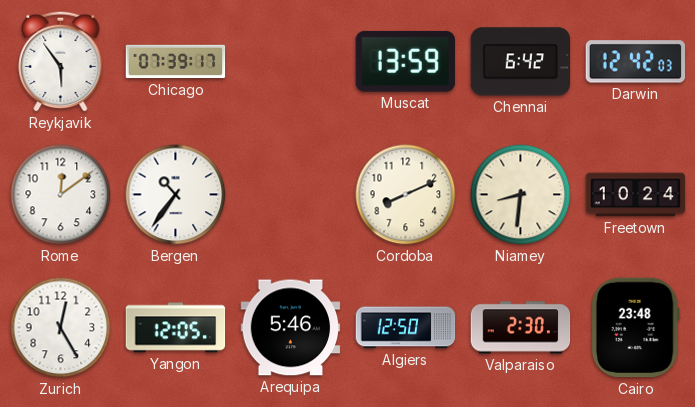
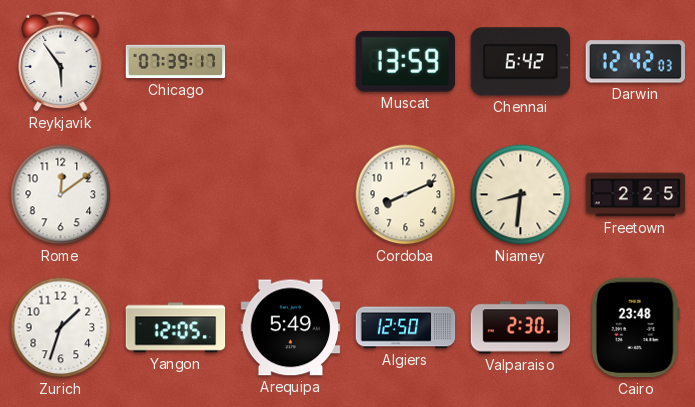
Bergen: 10:36 -> none (176, 195)
Freetown: 10:24 -> 2:25 (636, 195)
Zurich: 12:25 -> 1:33 (61, 328)
Arequipa: 5:46 -> 5:49 (291, 328)
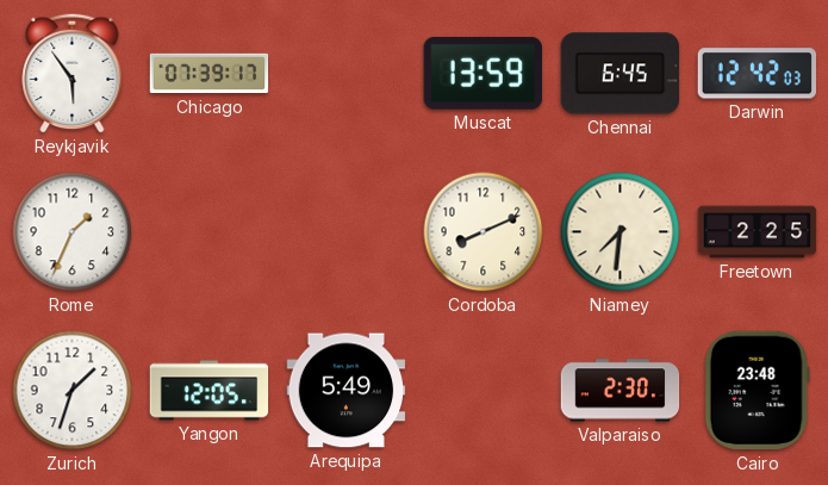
Chennai: 6:42 -> 6:45 (621, 74)
Rome: 12:09 -> 1:34 (73, 232)
Niamey: 8:31 -> 7:31 (621, 232)
Algiers: 12:50 -> none (406, 328)
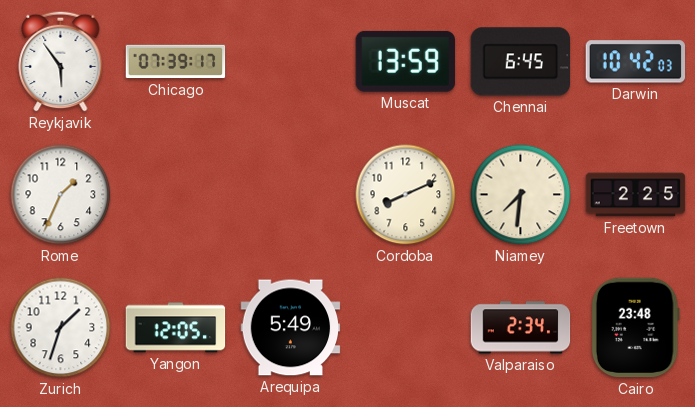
Darwin: 12:42 -> 10:42 (636, 62)
Valparaiso: 2:30 -> 2:34 (521, 328)
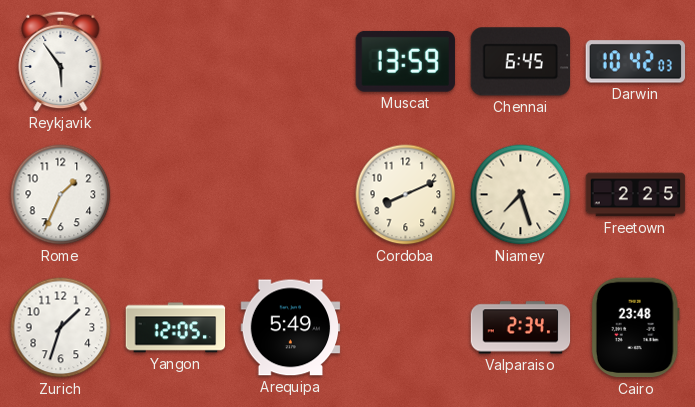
Chicago: 07:39 -> none (176, 62)
Niamey: 7:31 -> 7:27 (521, 195)
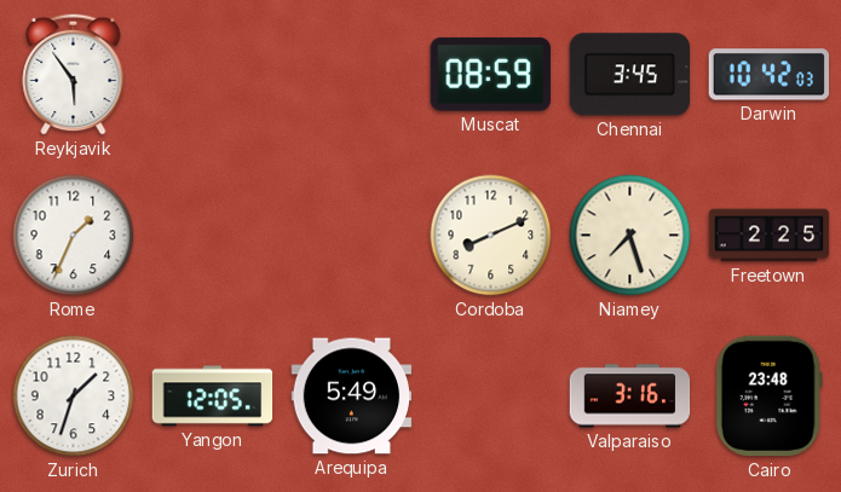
Muscat: 13:59 -> 08:59 (490, 74)
Chennai: 6:45 -> 3:45 (630, 75)
Valparaiso: 2:34 -> 3:16 (630, 397)
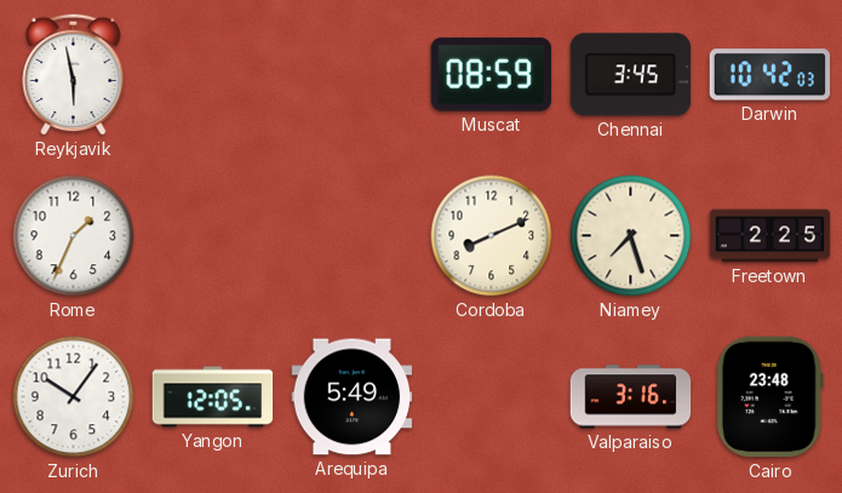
Reykjavik: 5:54 -> 5:58 (74, 74)
Zurich: 1:33 -> 10:06 (74, 397)
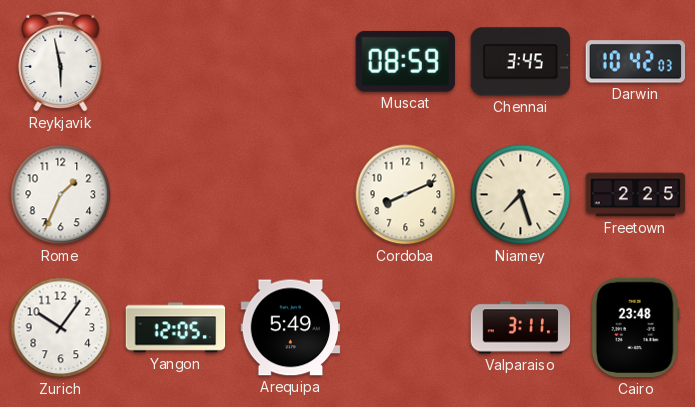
Valparaiso: 3:16 -> 3:11 (521, 328)
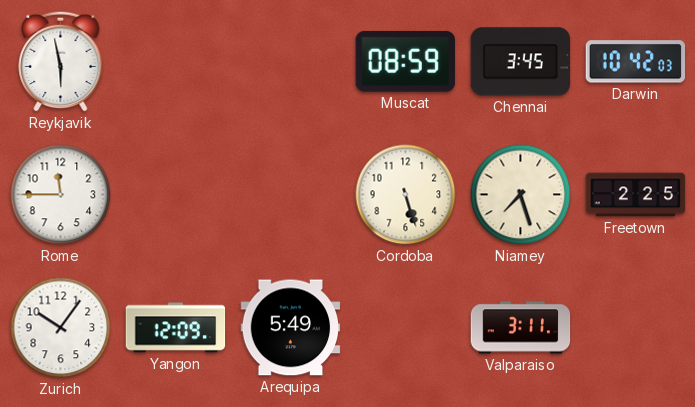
Rome: 1:34 -> 11:45 (61, 195)
Cordoba: 8:11 -> 5:27 (406, 195)
Yangon: 12:05 -> 12:09 (176, 328)
Cairo: 23:48 -> none (635, 328)
